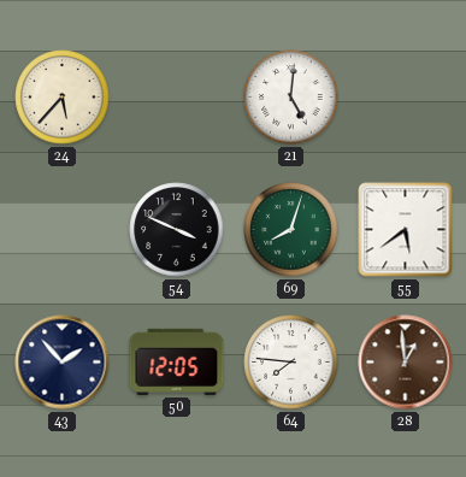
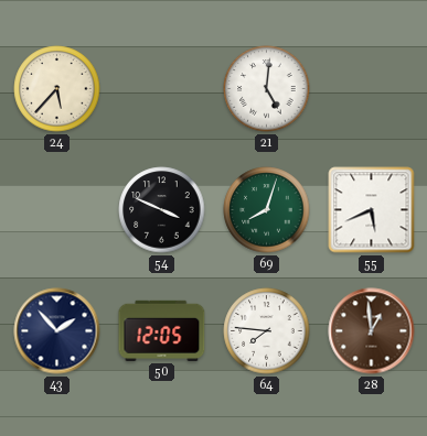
55: 5:39 -> 5:41 (372, 210)
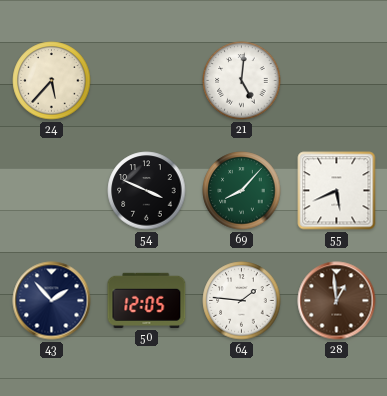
69: 8:03 -> 8:07 (242, 191)
64: 7:46 -> 1:46 (242, 301)
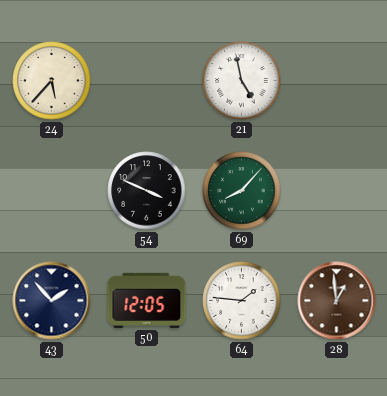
21: 5:01 -> 4:58 (242, 81)
55: 5:41 -> none (337, 191)
